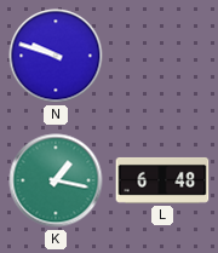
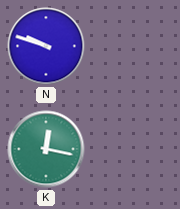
K: 1:17 -> 12:17 (46, 149)
L: 6:48 -> none (162, 180)
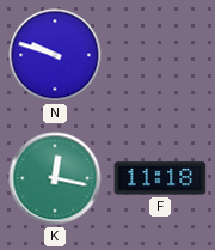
F: none -> 11:18 (160, 178)
